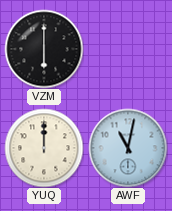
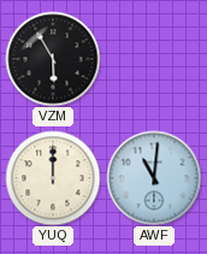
VZM: 6:00 -> 5:55 (53, 59)
AWF: 11:02 -> 11:01 (154, 178)
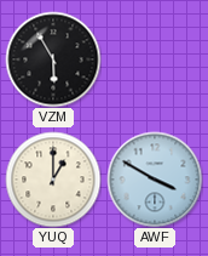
YUQ: 12:00 -> 1:00 (53, 180)
AWF: 11:01 -> 3:50 (155, 180)
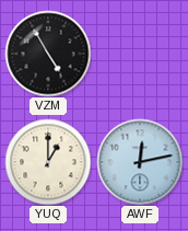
VZM: 5:55 -> 4:55 (48, 54)
AWF: 3:50 -> 12:13 (140, 162)
